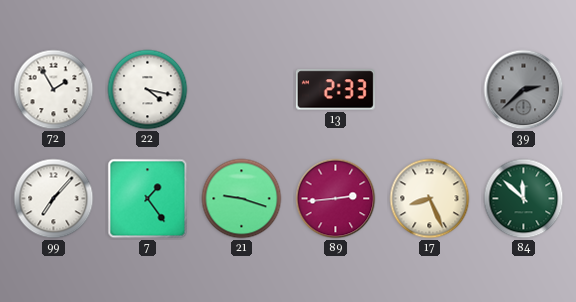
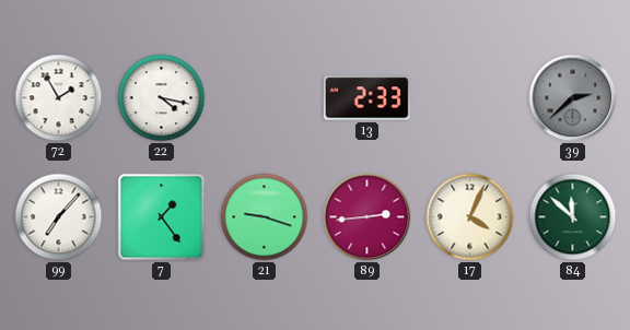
17: 8:26 -> 4:04 (470, 217)
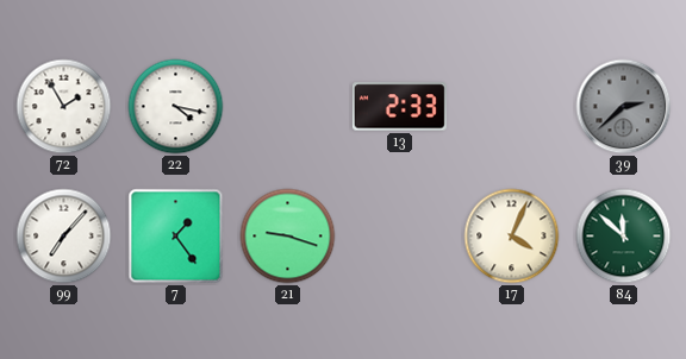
89: 2:44 -> none (367, 217)
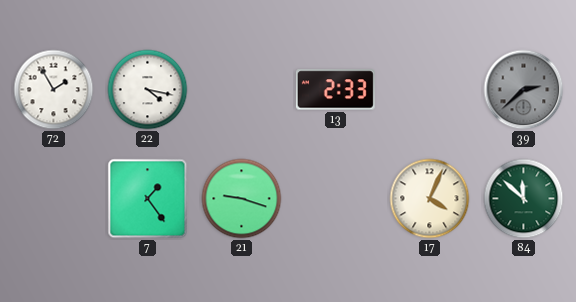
99: 7:07 -> none (64, 237)
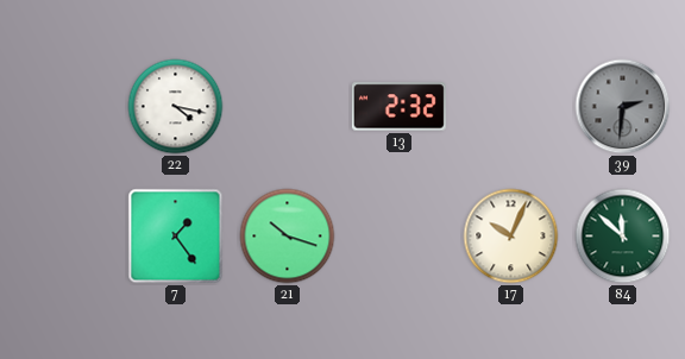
72: 1:55 -> none (54, 90)
13: 2:33 -> 2:32 (398, 107)
39: 2:38 -> 2:31 (623, 107)
21: 9:18 -> 10:18 (288, 237)
17: 4:04 -> 10:04 (511, 237)
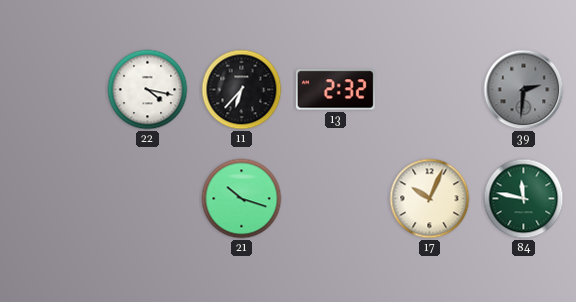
11: none -> 6:37 (242, 90)
7: 1:24 -> none (176, 237)
84: 11:52 -> 11:47 (524, 199)
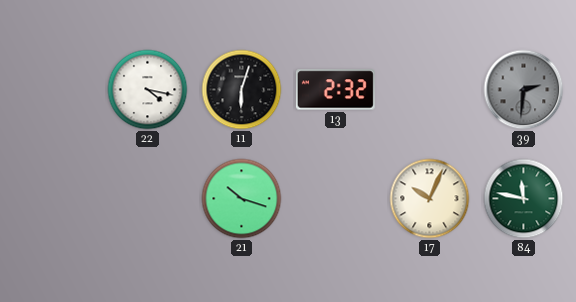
11: 6:37 -> 6:03 (242, 90)
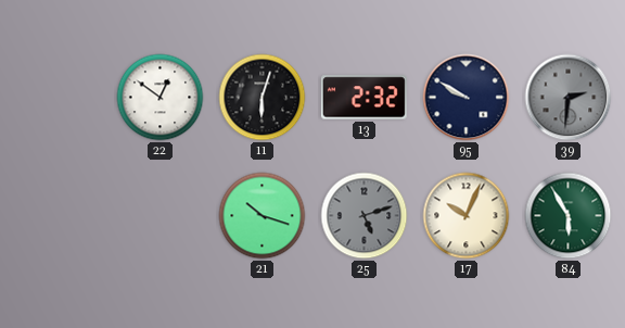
22: 4:17 -> 12:51 (161, 98)
95: none -> 9:50 (467, 98)
25: none -> 5:12 (365, 216)
84: 11:47 -> 5:55 (569, 216)
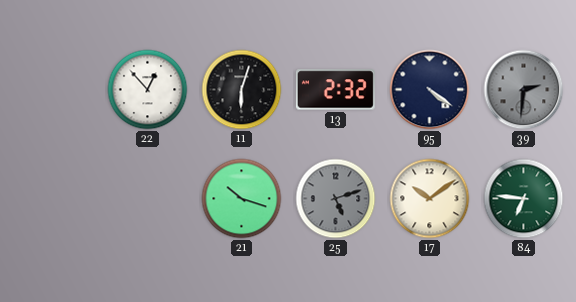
22: 12:51 -> 12:53 (148, 90)
95: 9:50 -> 4:21 (430, 90)
17: 10:04 -> 10:09 (430, 199)
84: 5:55 -> 6:46 (524, 199)
